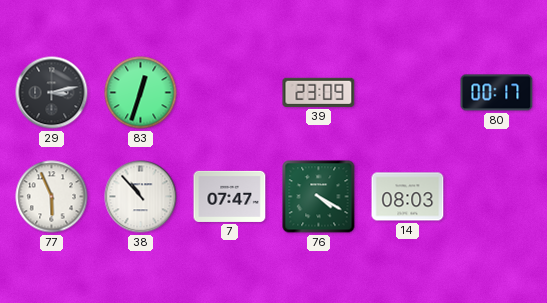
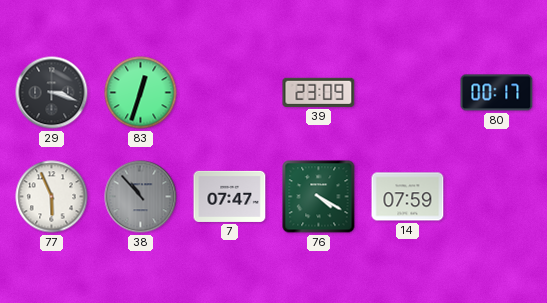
29: 3:13 -> 3:18 (52, 93)
38 dial: white -> grey (141, 197)
14: 08:03 -> 07:59 (408, 197)
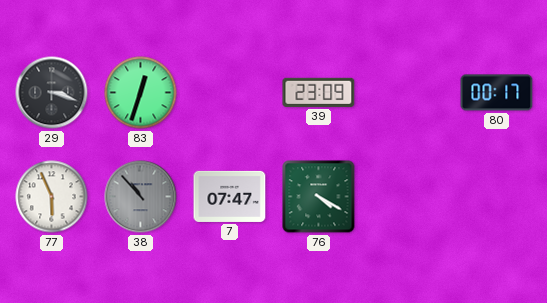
14: 07:59 -> none (408, 197)
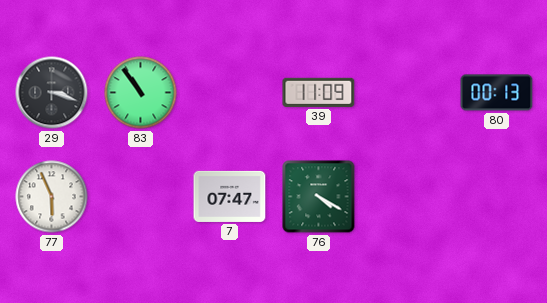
83: 12:33 -> 10:54 (141, 93)
39: 23:09 -> 11:09 (319, 92)
80: 00:17 -> 00:13 (497, 93)
38: 10:53 -> none (141, 197)
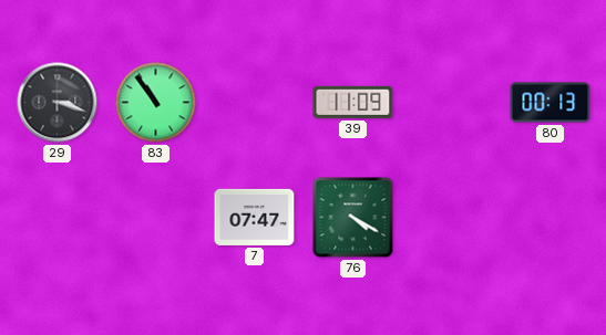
77: 5:56 -> none (52, 197)
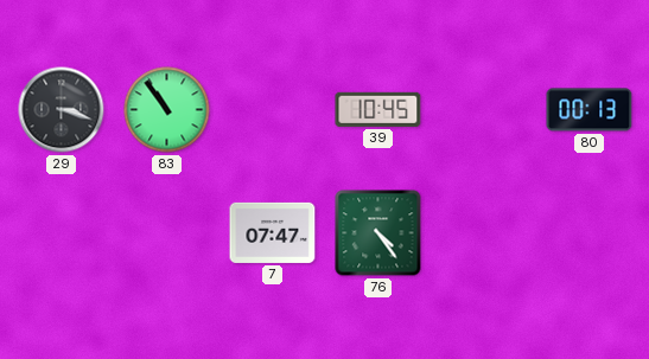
39: 11:09 -> 10:45 (378, 109)
76: 4:20 -> 4:24 (378, 233)
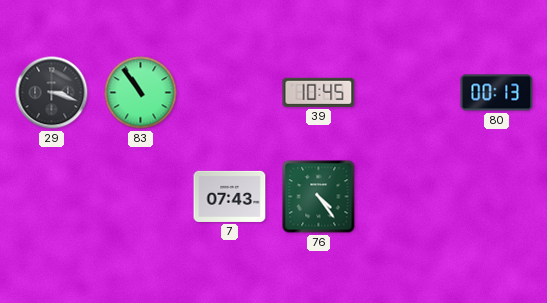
7: 07:47 -> 07:43 (230, 196)
